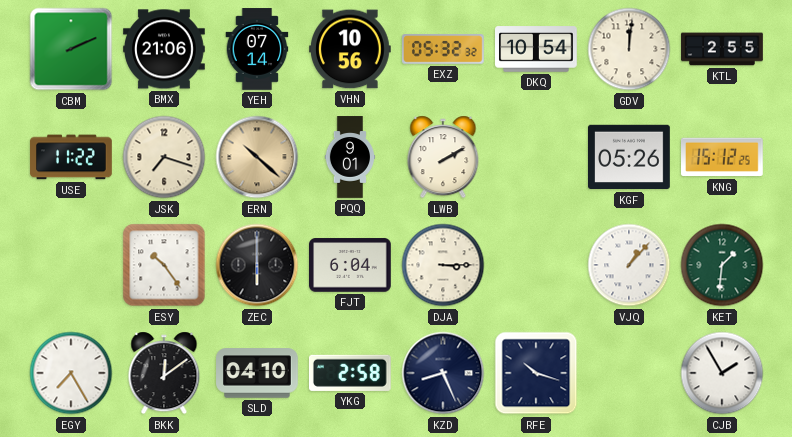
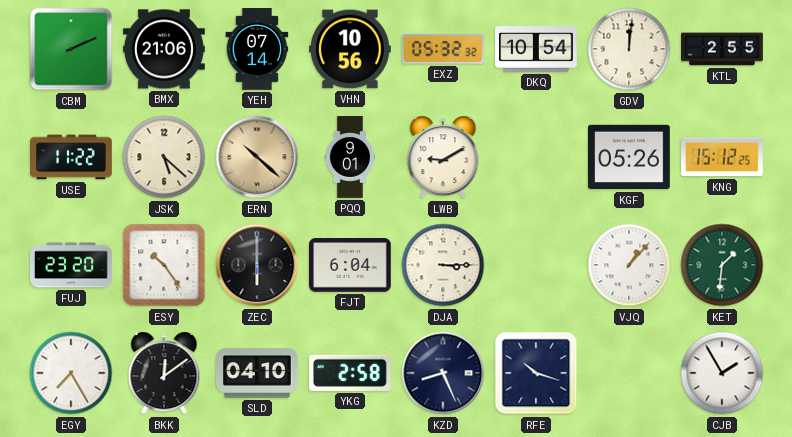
JSK: 7:18 -> 5:22 (164, 157)
LWB: 2:10 -> 9:10 (443, 157)
FUJ: none -> 23:20 (71, 265)
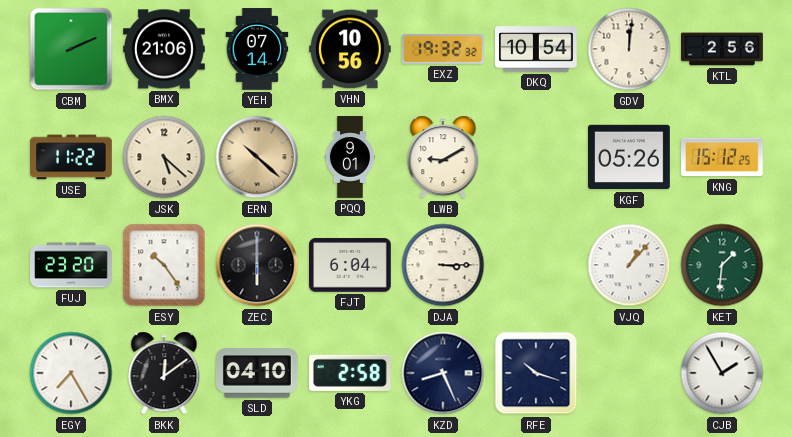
EXZ: 05:32 -> 19:32 (444, 49)
KTL: 2:55 -> 2:56 (722, 49)
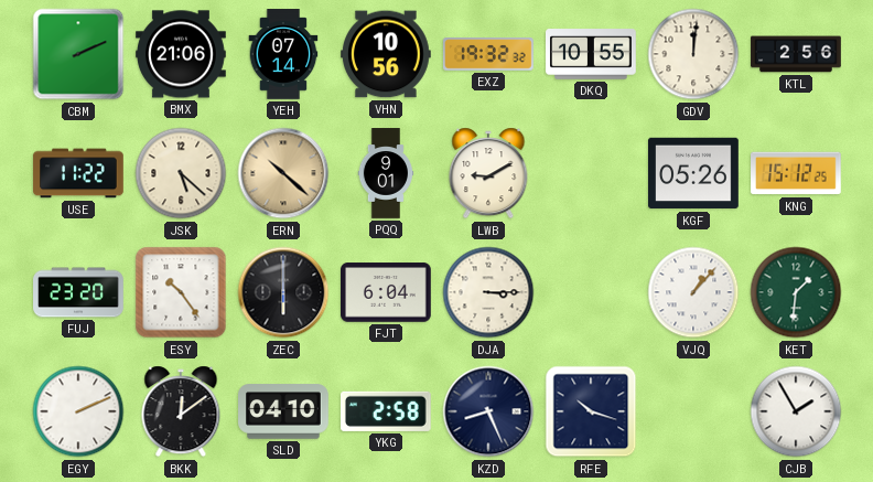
DKQ: 10:54 -> 10:55 (592, 54)
EGY: 7:25 -> 2:11 (78, 411)
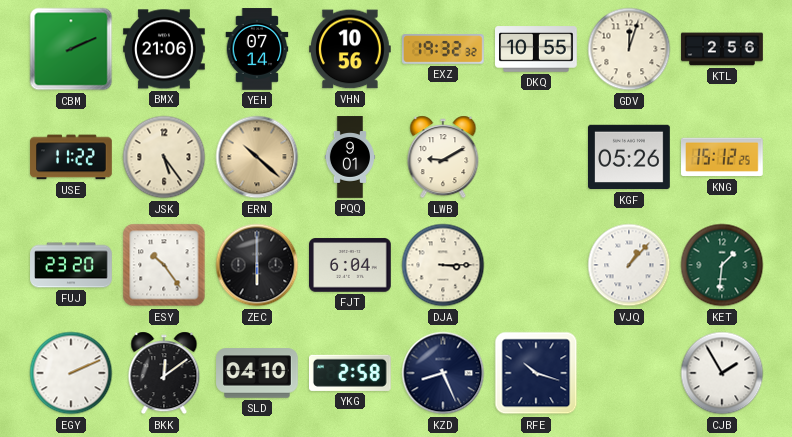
GDV: 12:01 -> 12:03 (629, 49)
JSK: 5:22 -> 5:24 (164, 157)
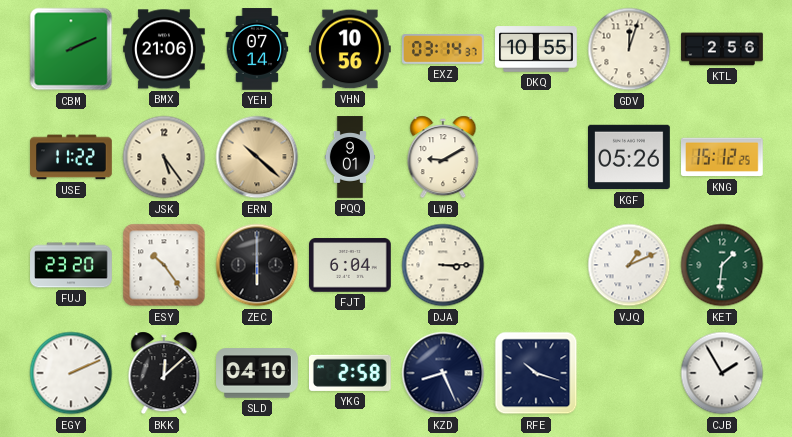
EXZ: 19:32 -> 03:14 (444, 49)
VJQ: 1:07 -> 1:11 (629, 265)
BKK: 12:09 -> 12:08 (164, 373)
